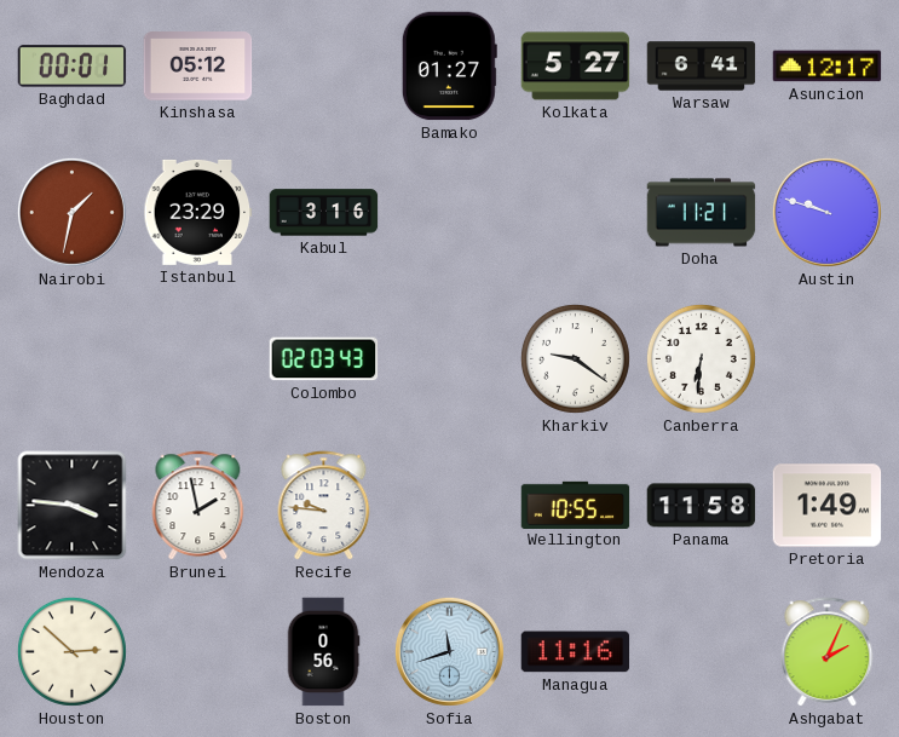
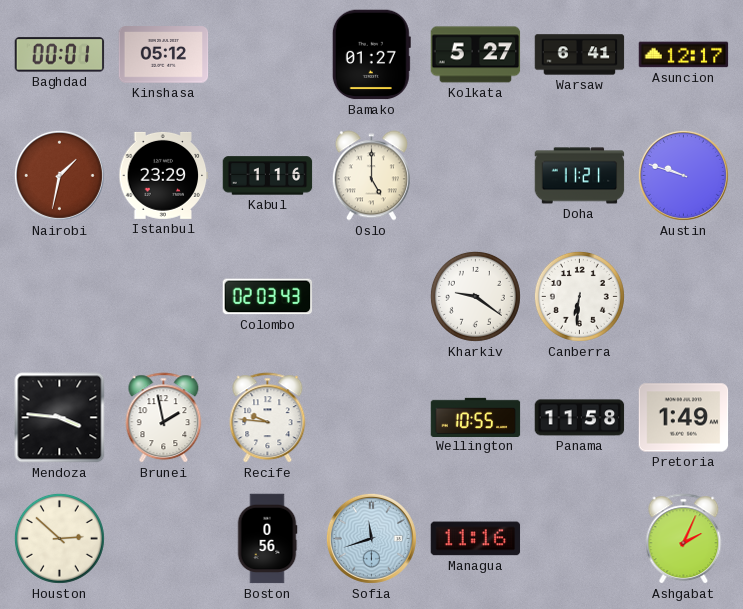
Kabul: 3:16 -> 1:16 (268, 176)
Oslo: none -> 5:00 (371, 176)
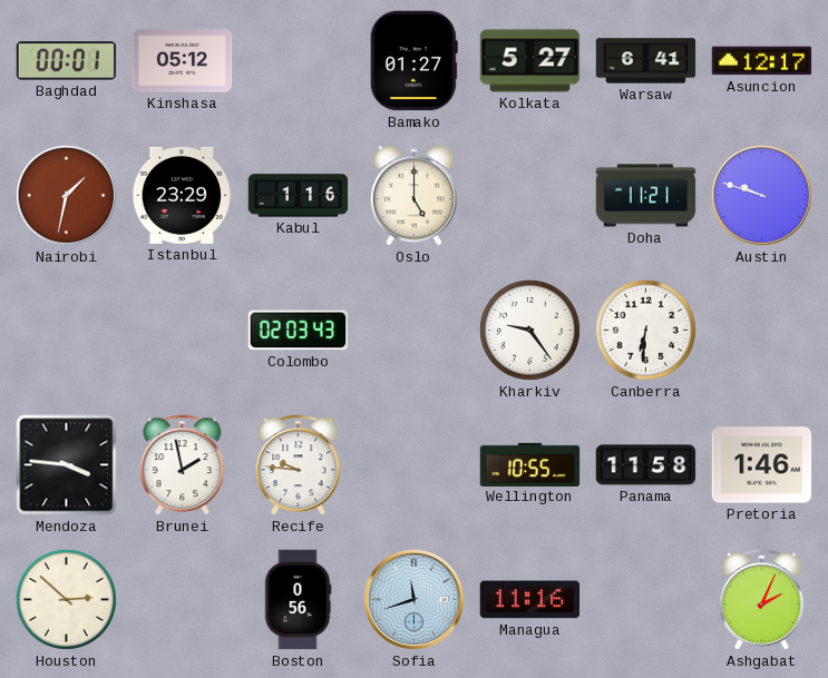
Kharkiv: 9:21 -> 9:24 (529, 330)
Pretoria: 1:49 -> 1:46 (762, 465)
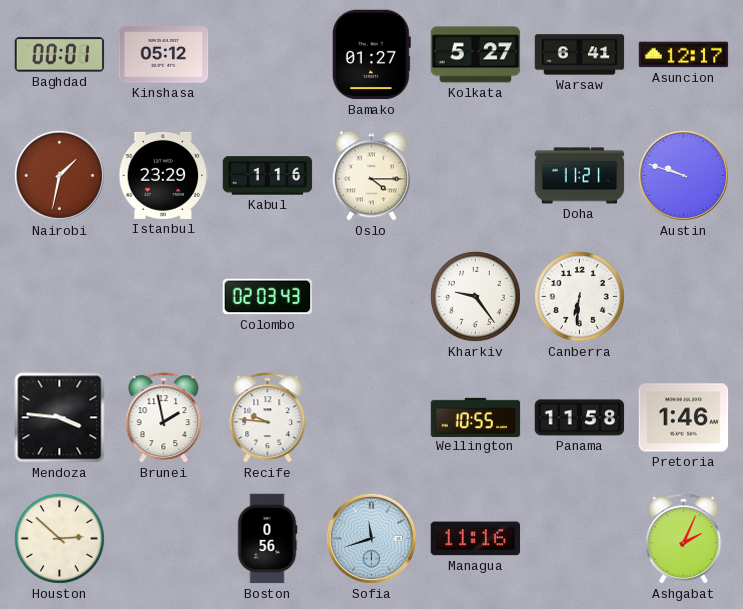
Oslo: 5:00 -> 4:15 (371, 176)
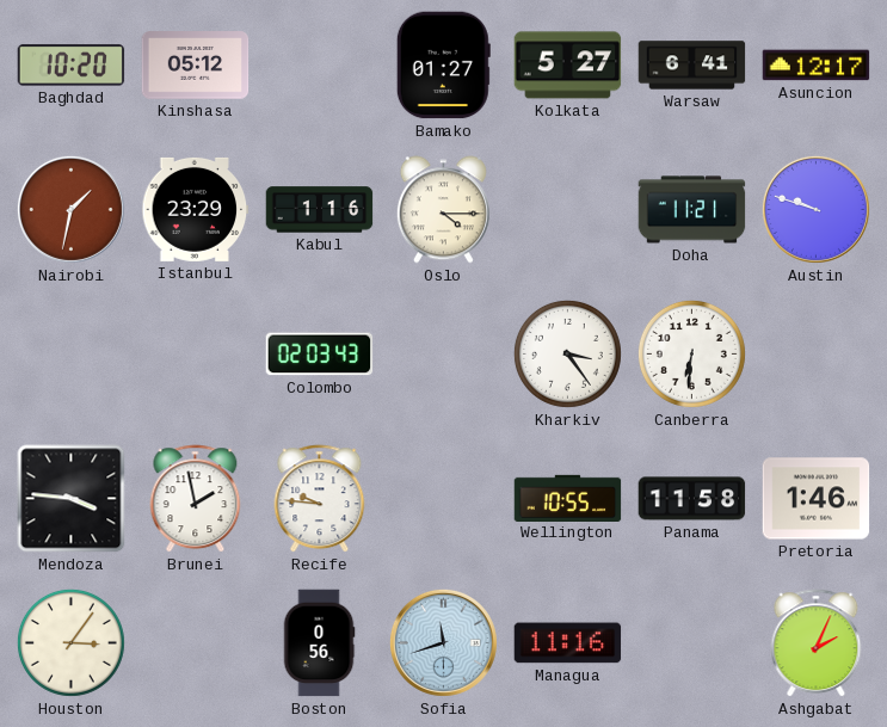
Baghdad: 00:01 -> 10:20 (72, 66)
Kharkiv: 9:24 -> 3:24 (567, 353)
Houston: 2:52 -> 3:06 (70, 642)
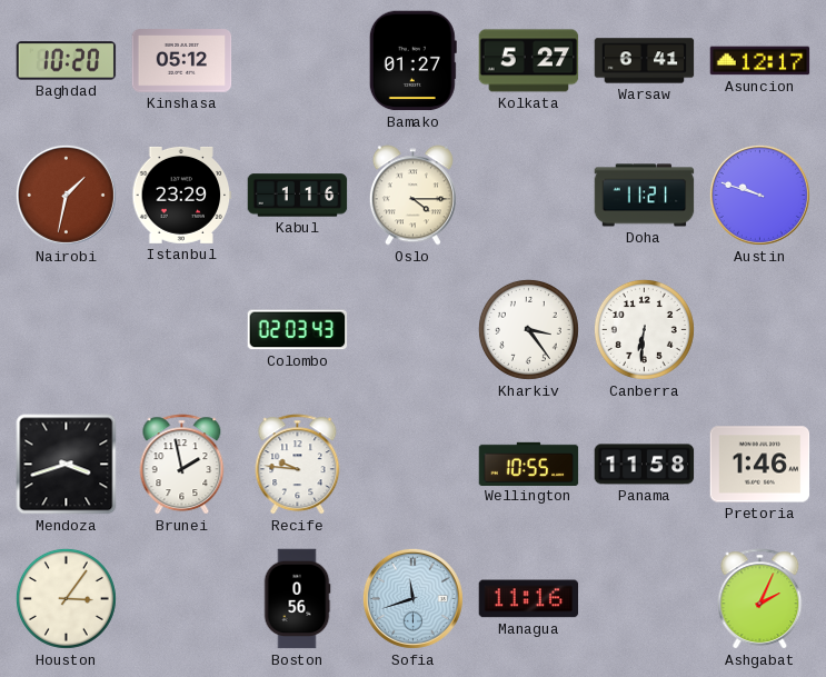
Mendoza: 3:46 -> 3:42 (67, 465)
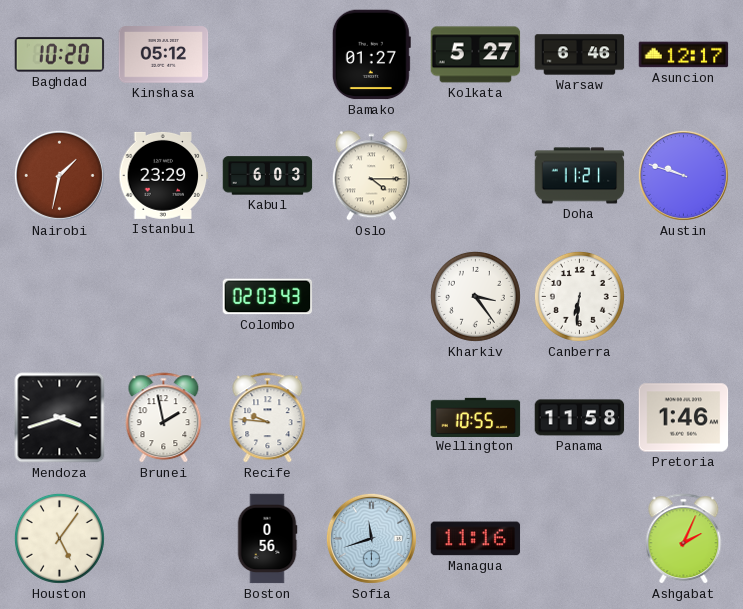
Warsaw: 6:41 -> 6:46 (580, 55)
Kabul: 1:16 -> 6:03 (268, 176)
Houston: 3:06 -> 5:06 (59, 538)
